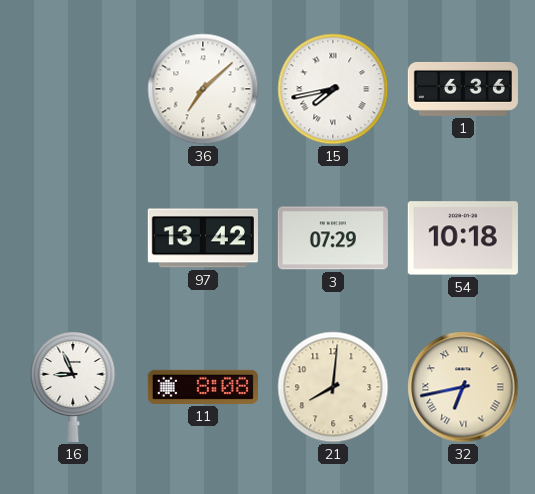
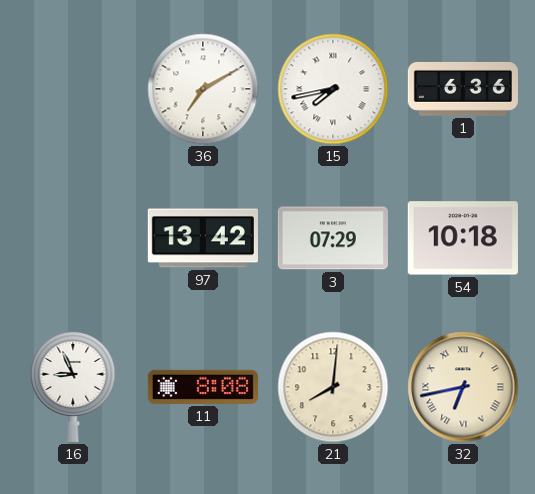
36: 7:08 -> 7:10 (203, 89)
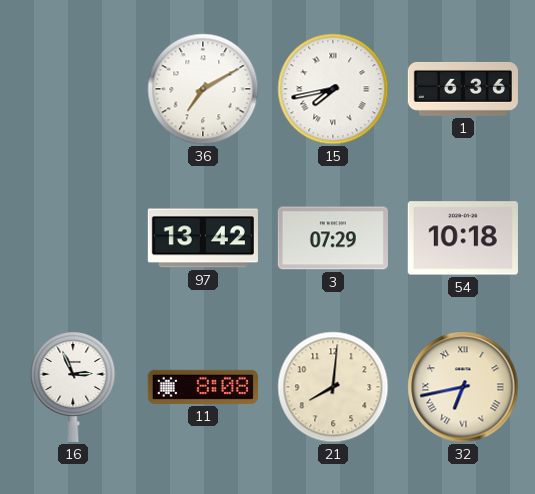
16: 8:56 -> 2:56 (73, 386)
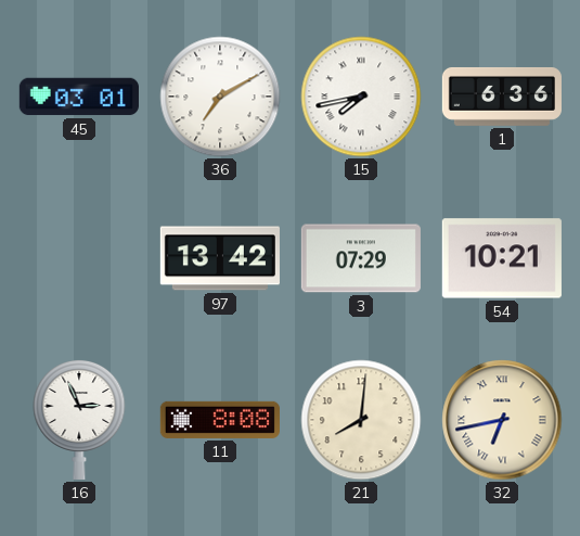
45: none -> 03:01 (79, 97)
54: 10:18 -> 10:21 (502, 258)
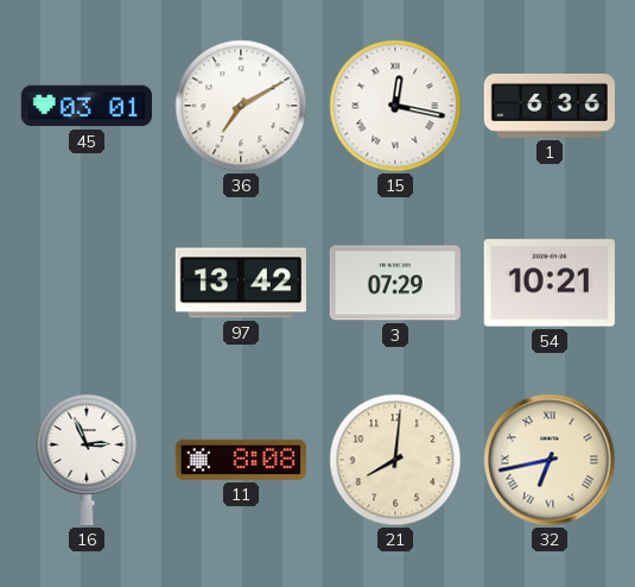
15: 7:43 -> 12:17 (395, 106)
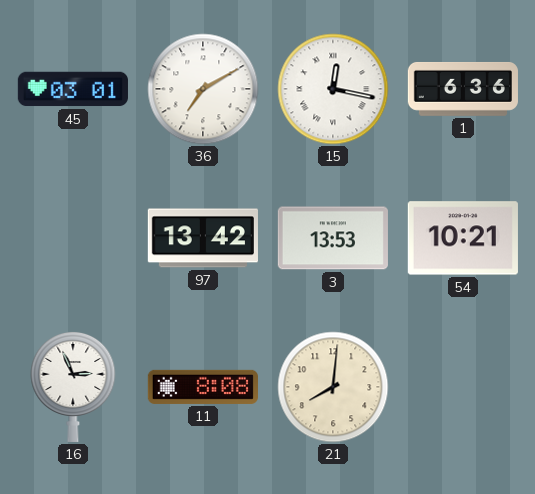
3: 07:29 -> 13:53 (333, 238)
32: 6:43 -> none (550, 460)
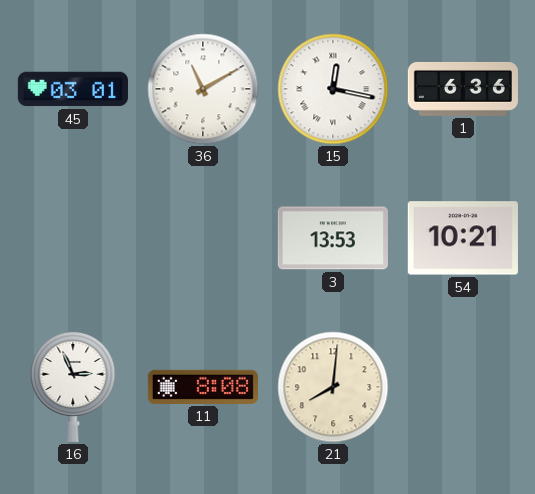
36: 7:10 -> 11:10 (203, 89)
97: 13:42 -> none (203, 238)
